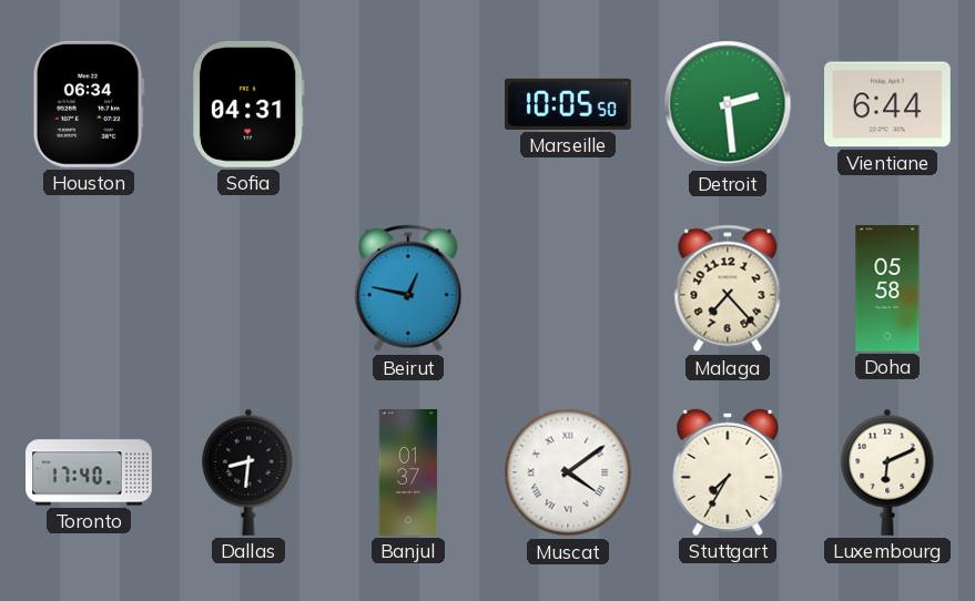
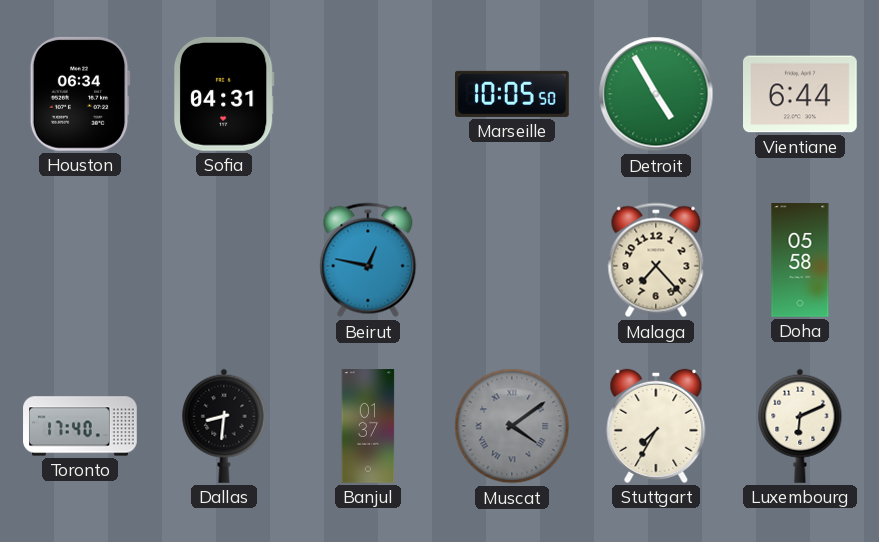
Detroit: 2:29 -> 4:55 (656, 94)
Muscat dial: white -> grey (512, 426)
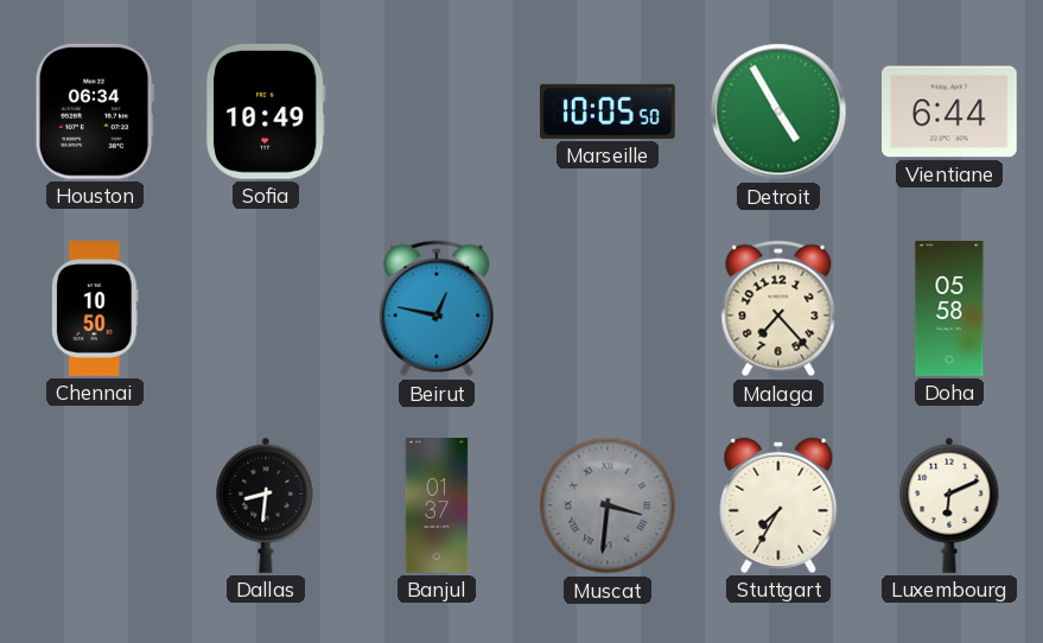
Sofia: 04:31 -> 10:49 (266, 112)
Chennai: none -> 10:50 (96, 310)
Toronto: 17:40 -> none (80, 426)
Muscat: 4:09 -> 3:31 (608, 505)
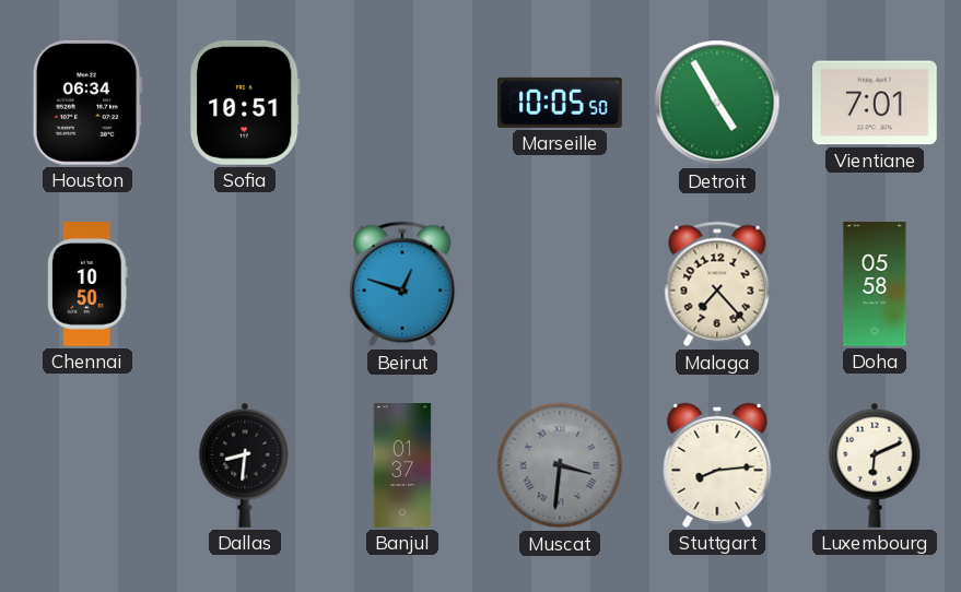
Sofia: 10:49 -> 10:51 (245, 103)
Vientiane: 6:44 -> 7:01 (876, 103)
Beirut: 12:47 -> 12:48 (402, 284)
Stuttgart: 7:35 -> 8:14 (717, 465)
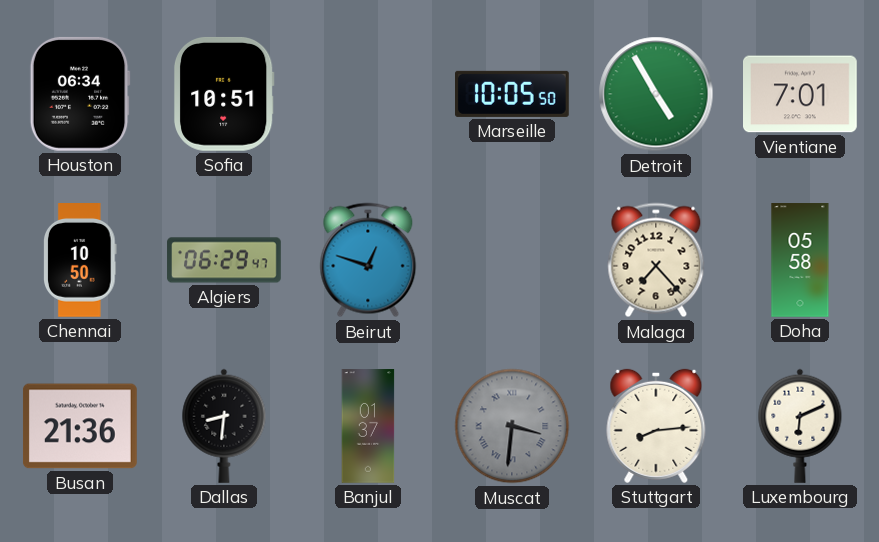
Algiers: none -> 06:29 (224, 260)
Busan: none -> 21:36 (80, 426)
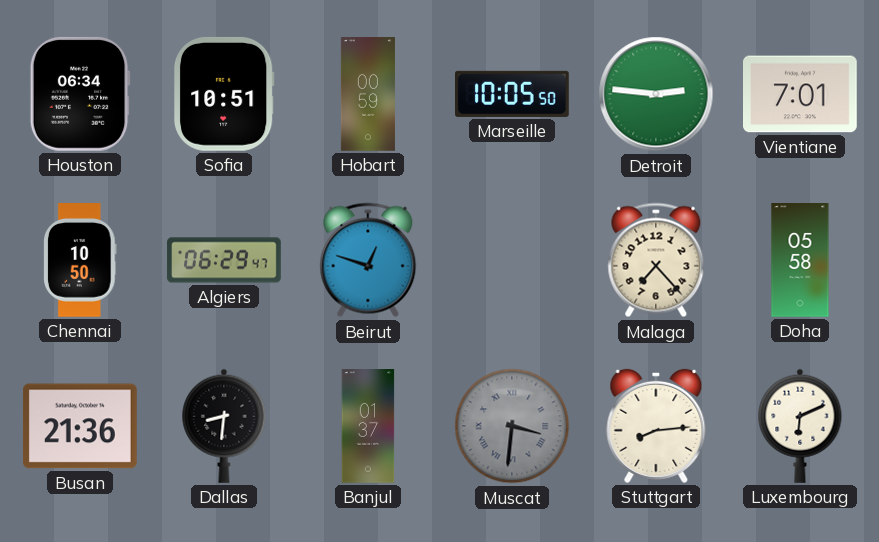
Hobart: none -> 00:59 (368, 94)
Detroit: 4:55 -> 2:46 (656, 94)
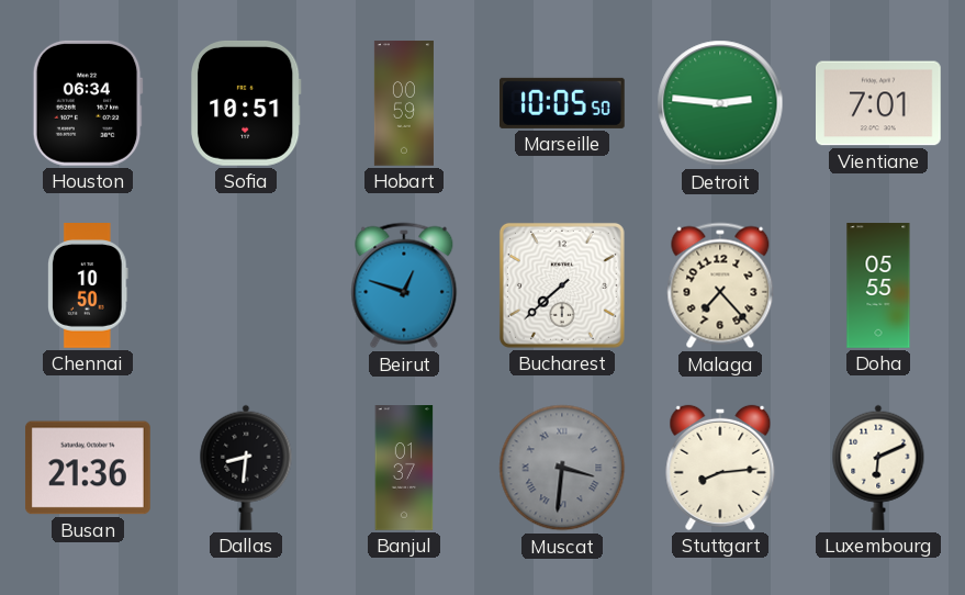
Algiers: 06:29 -> none (224, 260)
Bucharest: none -> 7:38 (562, 285)
Doha: 05:58 -> 05:55 (878, 285)
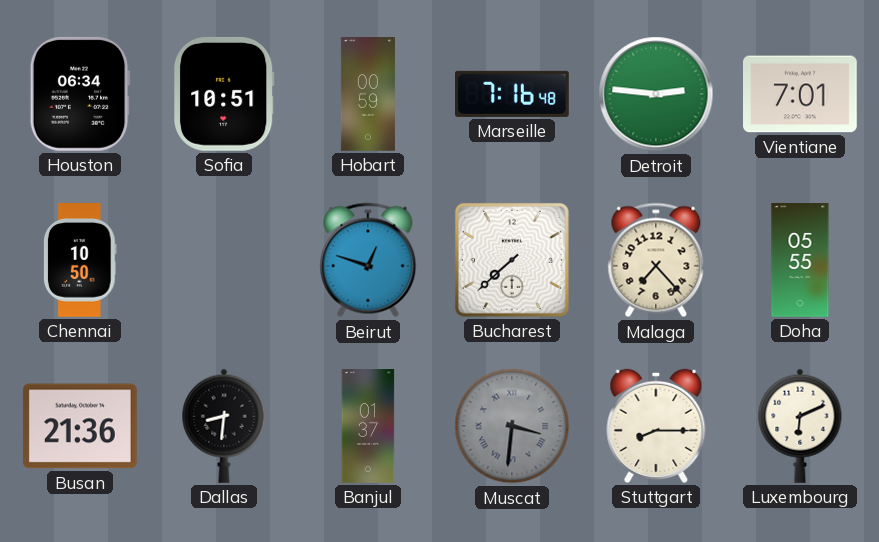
Marseille: 10:05 -> 7:16 (513, 94)
Stuttgart: 8:14 -> 8:15 (656, 426)
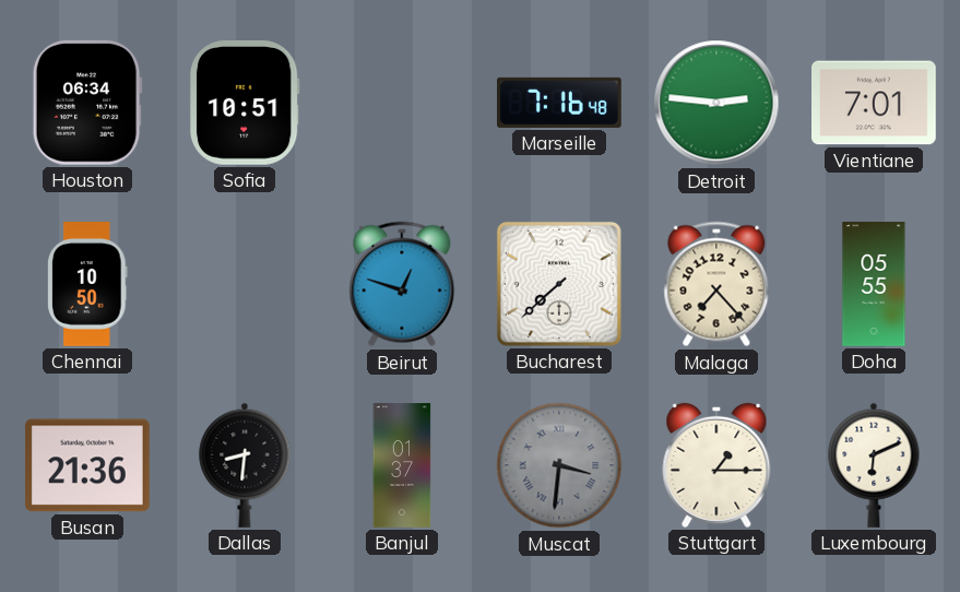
Hobart: 00:59 -> none (368, 94)
Stuttgart: 8:15 -> 1:15 (716, 465)
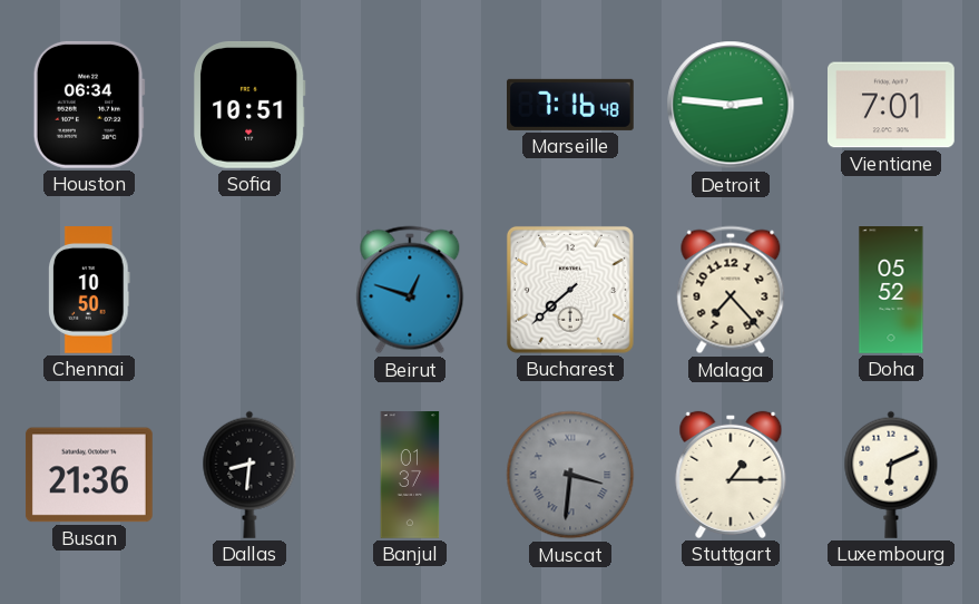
Doha: 05:55 -> 05:52 (891, 290)
